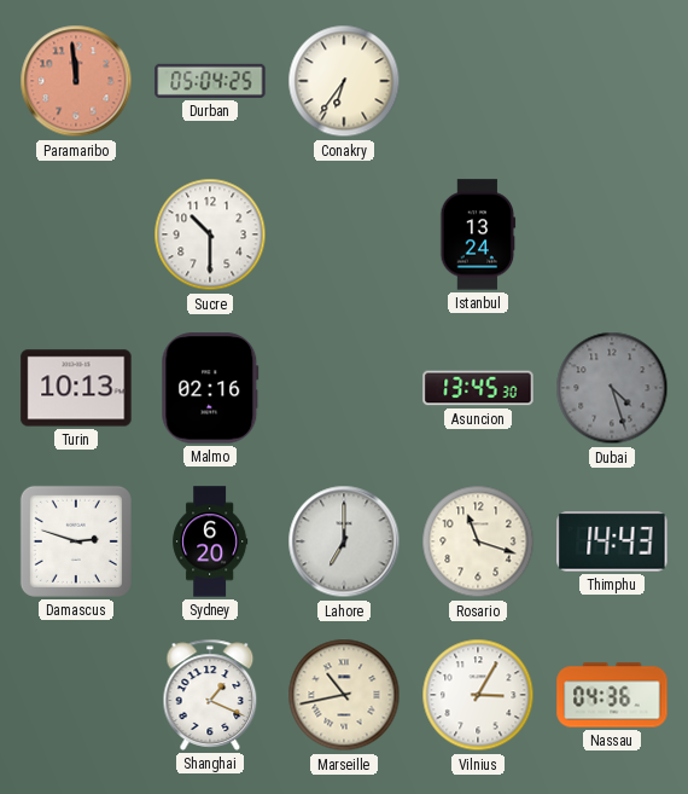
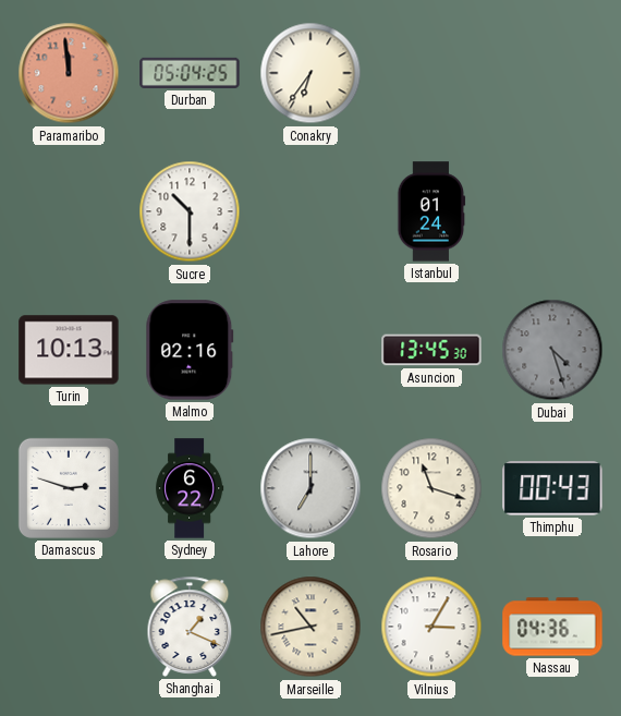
Istanbul: 13:24 -> 01:24 (431, 211)
Sydney: 6:20 -> 6:22 (190, 488)
Thimphu: 14:43 -> 00:43 (552, 488)
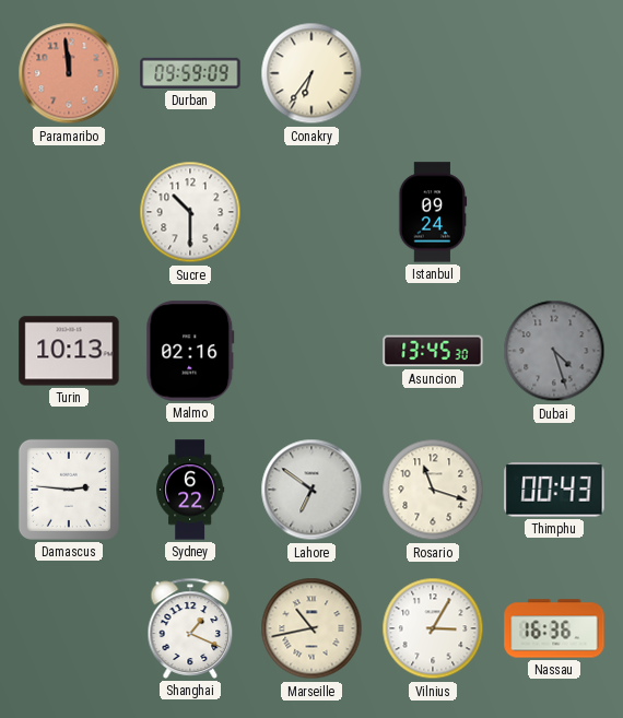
Durban: 05:04 -> 09:59 (190, 73)
Istanbul: 01:24 -> 09:24 (433, 212)
Damascus: 2:48 -> 2:46 (69, 490)
Lahore: 7:00 -> 6:51 (311, 490)
Nassau: 04:36 -> 16:36 (554, 628)
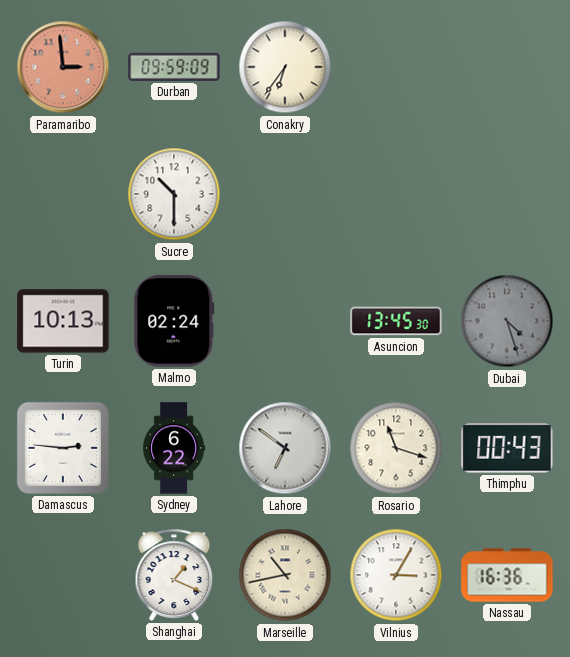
Paramaribo: 11:59 -> 2:59 (63, 67)
Istanbul: 09:24 -> none (433, 212)
Malmo: 02:16 -> 02:24 (174, 321)
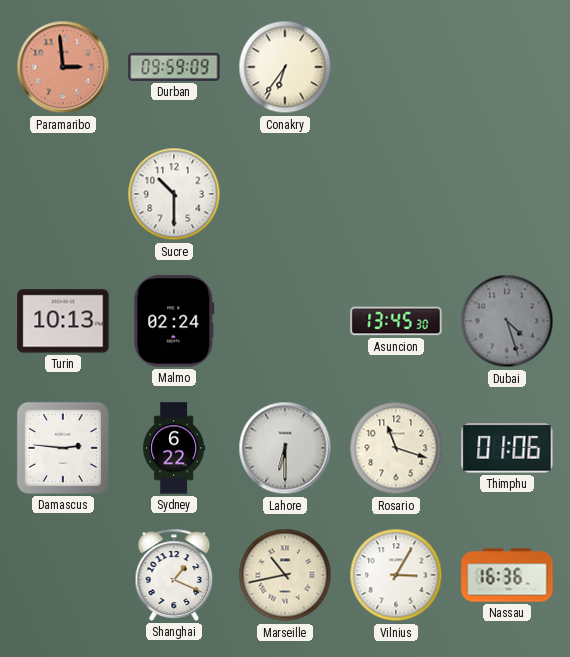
Lahore: 6:51 -> 6:30 (285, 448)
Thimphu: 00:43 -> 01:06 (507, 448)
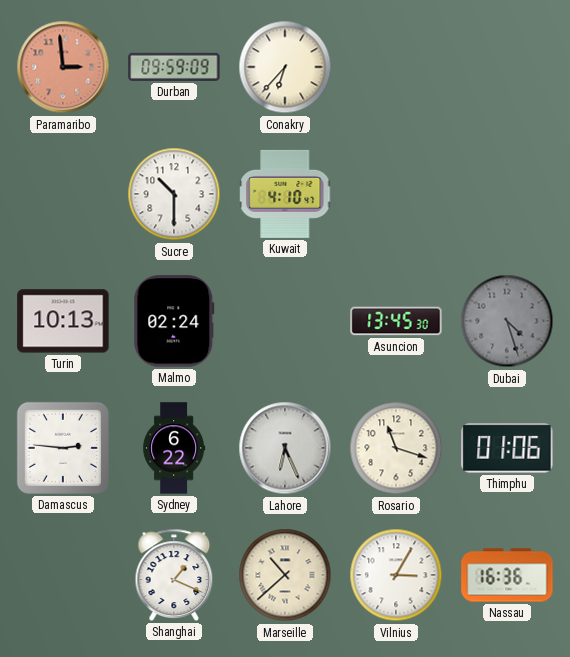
Conakry: 6:36 -> 6:37 (285, 67)
Kuwait: none -> 4:10 (286, 194)
Lahore: 6:30 -> 6:26 (285, 448)
Marseille: 10:43 -> 10:38 (285, 575)
